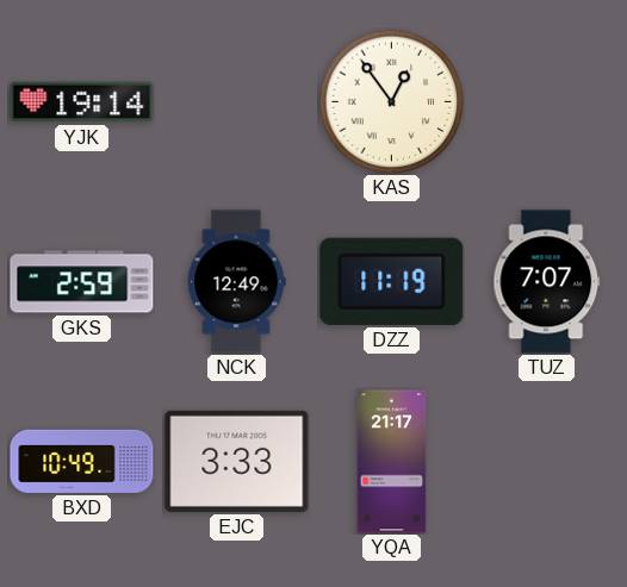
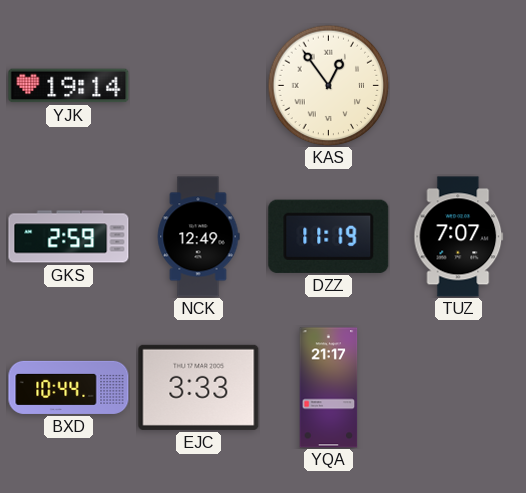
BXD: 10:49 -> 10:44 (69, 387)
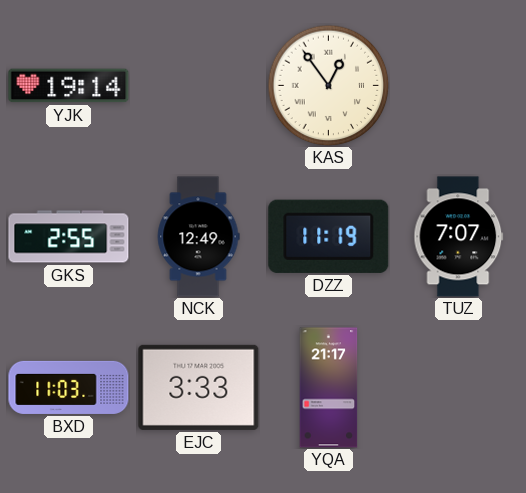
GKS: 2:59 -> 2:55 (69, 237)
BXD: 10:44 -> 11:03 (69, 387)
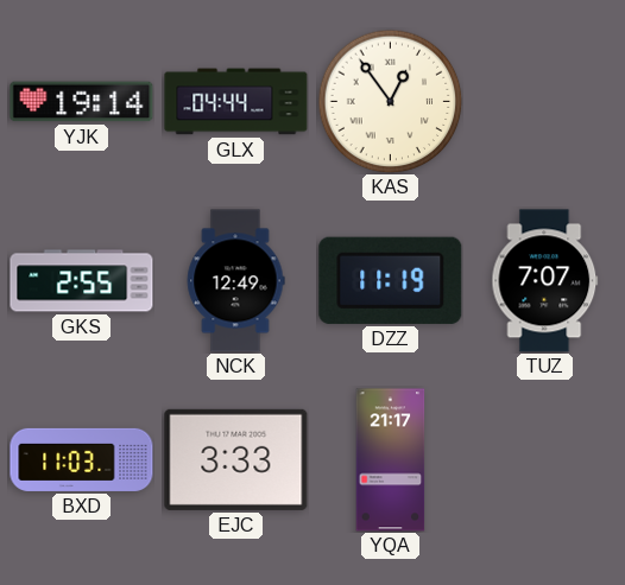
GLX: none -> 04:44 (236, 102)
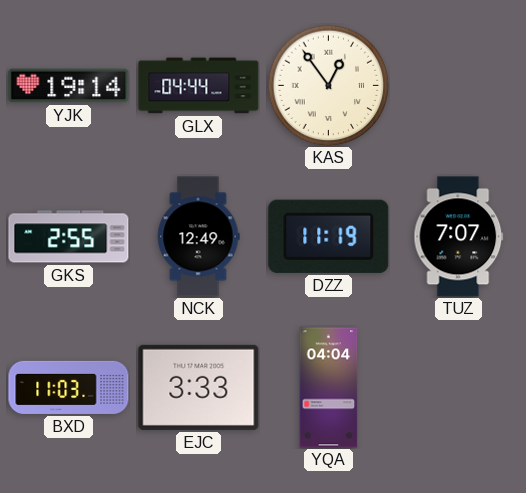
YQA: 21:17 -> 04:04 (329, 388)
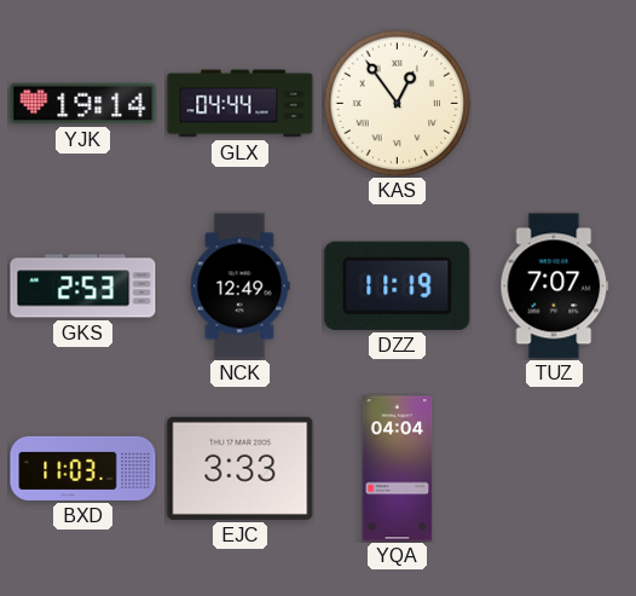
GKS: 2:55 -> 2:53 (83, 287)
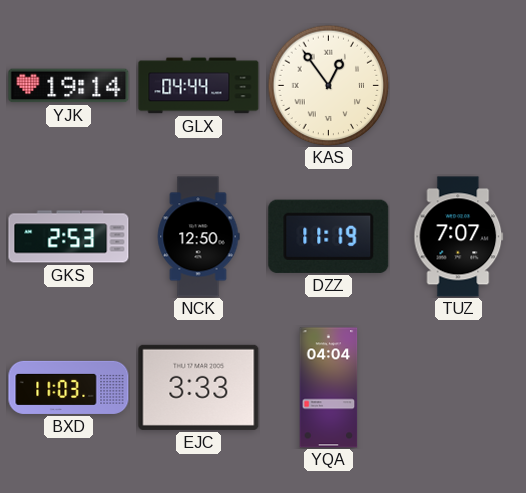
NCK: 12:49 -> 12:50 (198, 237)
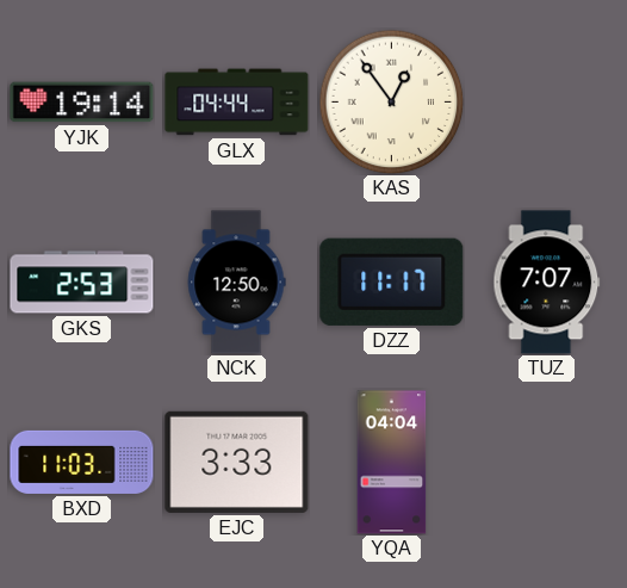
DZZ: 11:19 -> 11:17 (392, 281)
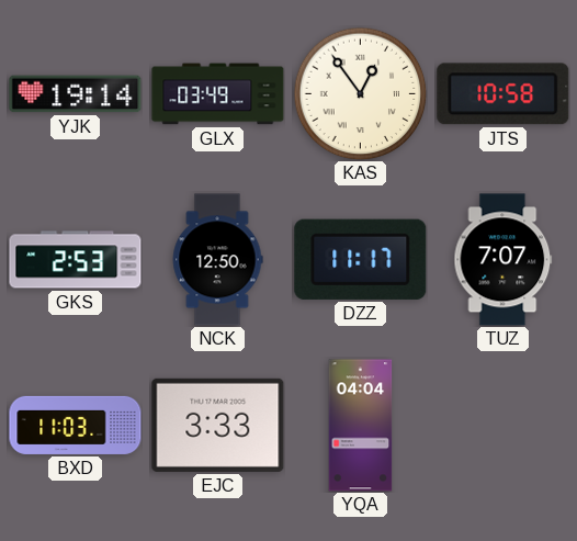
GLX: 04:44 -> 03:49 (218, 94)
JTS: none -> 10:58 (504, 94)
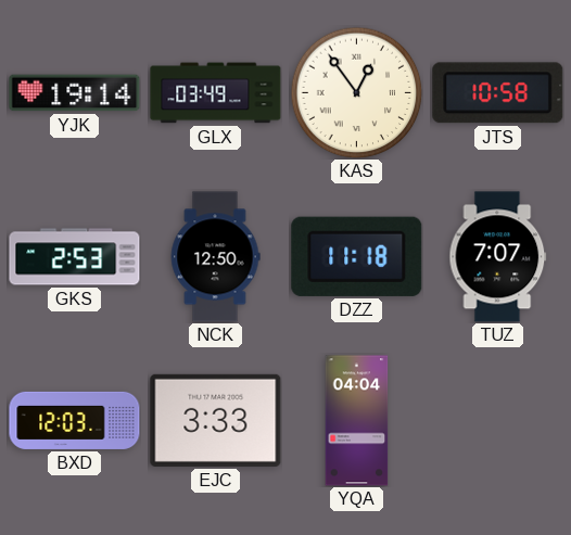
DZZ: 11:17 -> 11:18 (357, 256)
BXD: 11:03 -> 12:03 (75, 420)
